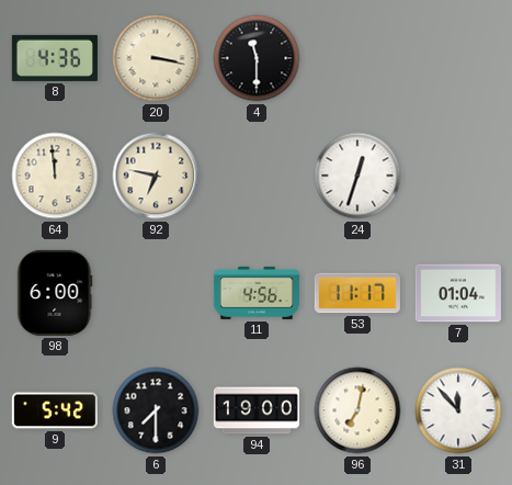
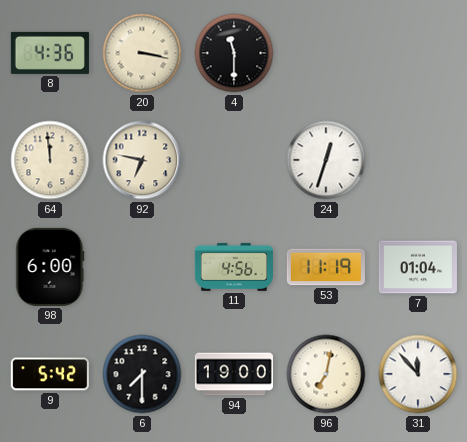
53: 11:17 -> 11:19 (326, 267)
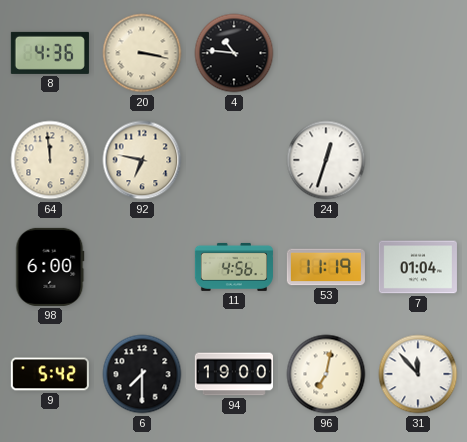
4: 11:30 -> 10:46 (234, 53)
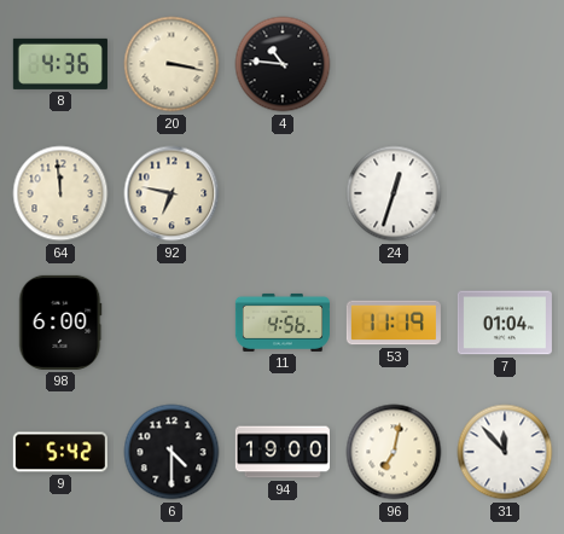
6: 7:30 -> 4:30 (171, 452)
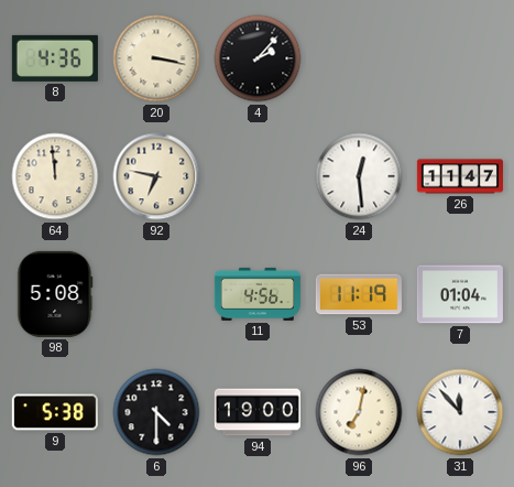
4: 10:46 -> 2:07 (258, 58)
24: 12:33 -> 12:29 (359, 176)
26: none -> 11:47 (460, 176)
98: 6:00 -> 5:08 (55, 294)
9: 5:42 -> 5:38 (55, 412)
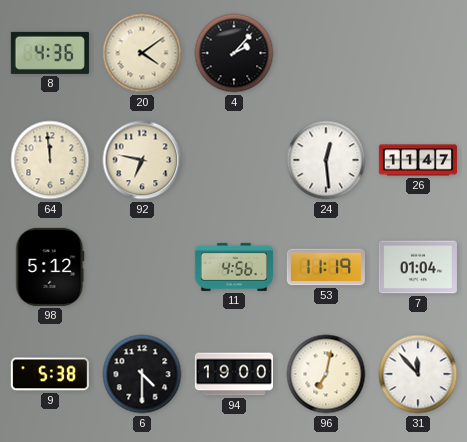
20: 3:17 -> 4:09 (142, 53)
98: 5:08 -> 5:12 (50, 267)
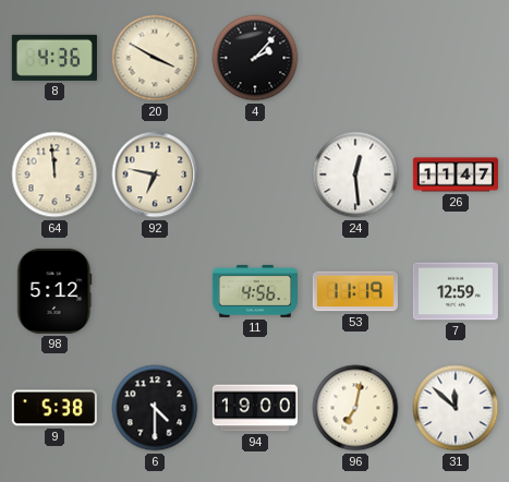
20: 4:09 -> 3:50 (155, 58)
7: 01:04 -> 12:59 (456, 291)
31: 11:53 -> 11:52 (456, 408)
